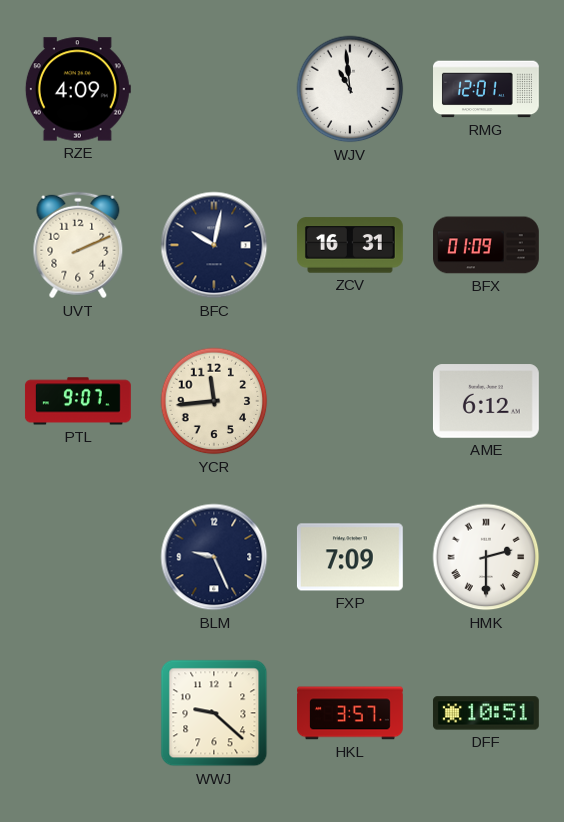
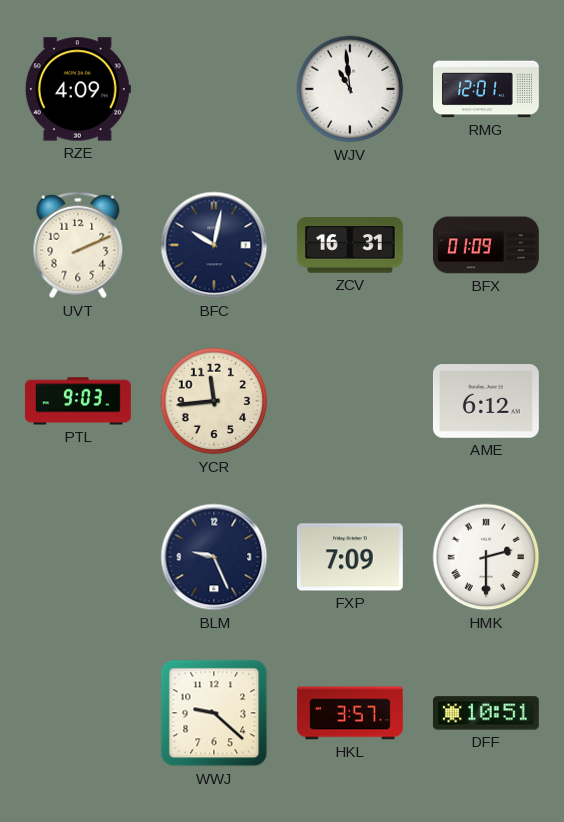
PTL: 9:07 -> 9:03 (78, 401)
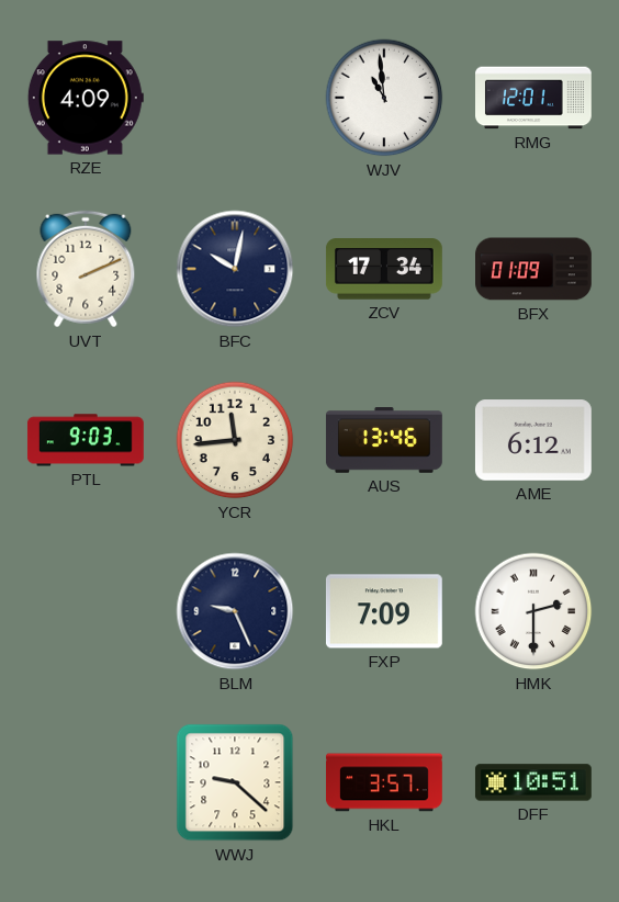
ZCV: 16:31 -> 17:34 (384, 269)
AUS: none -> 13:46 (384, 440)
